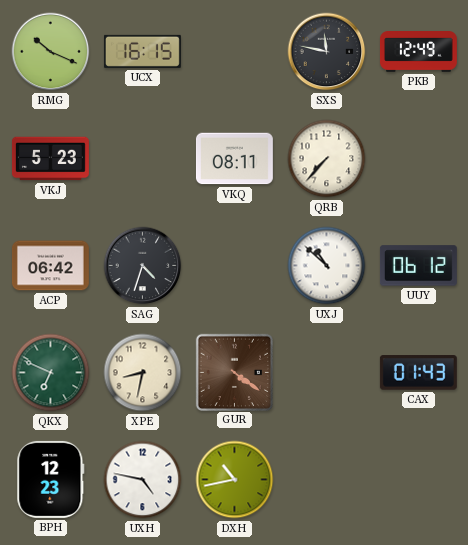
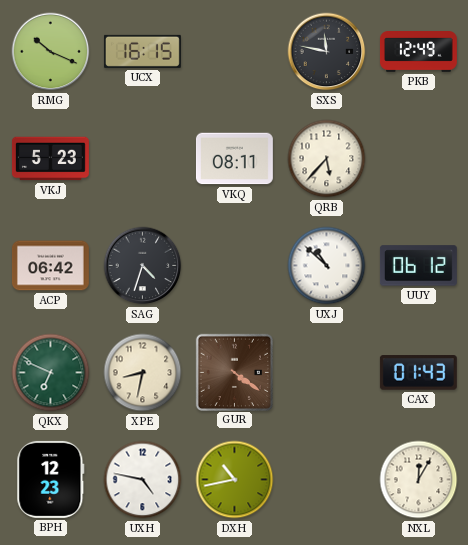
QRB: 7:37 -> 5:37 (327, 159)
NXL: none -> 12:05 (419, 480)
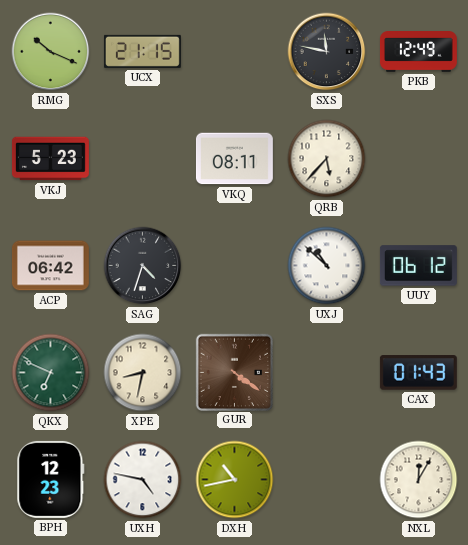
UCX: 16:15 -> 21:15 (142, 51)
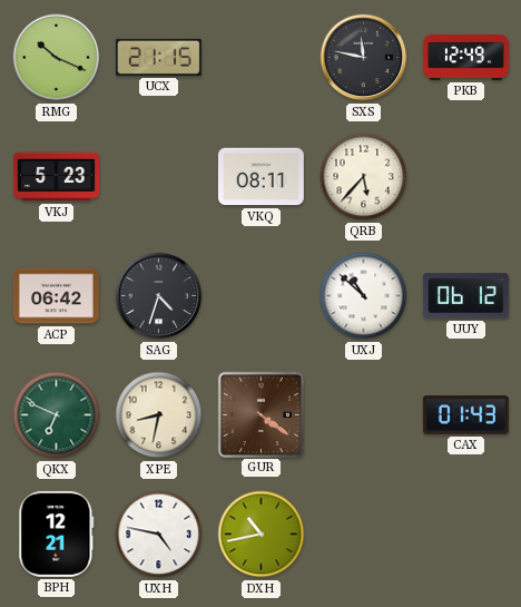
BPH: 12:23 -> 12:21 (57, 533)
NXL: 12:05 -> none (419, 480)
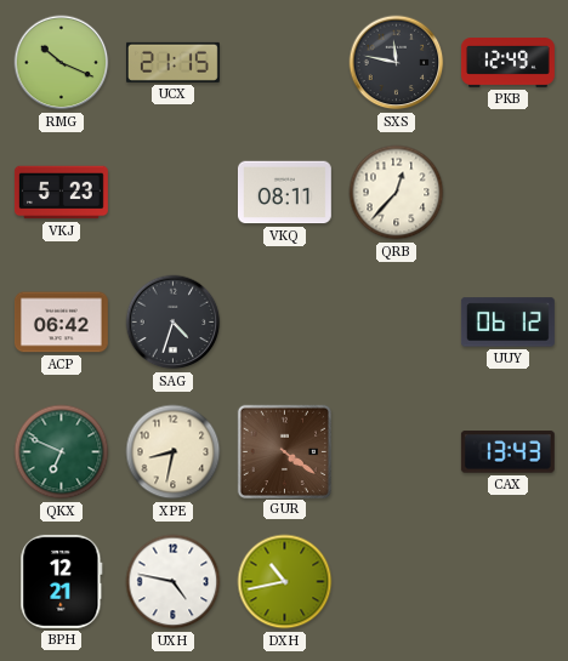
QRB: 5:37 -> 12:37 (397, 193)
UXJ: 10:52 -> none (364, 296)
CAX: 01:43 -> 13:43 (507, 452)
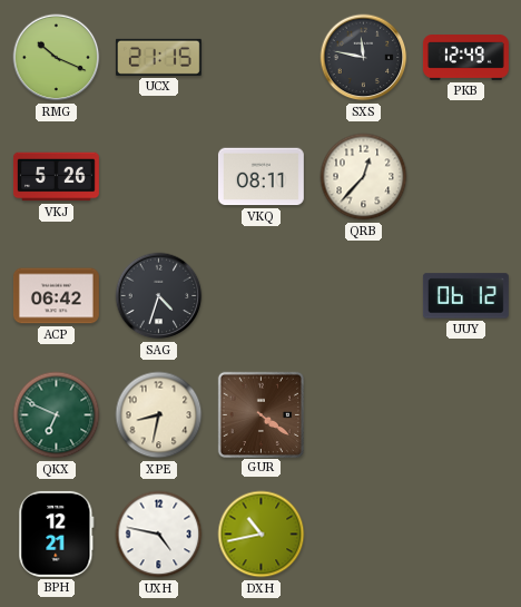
VKJ: 5:23 -> 5:26 (56, 177)
CAX: 13:43 -> none (507, 452)
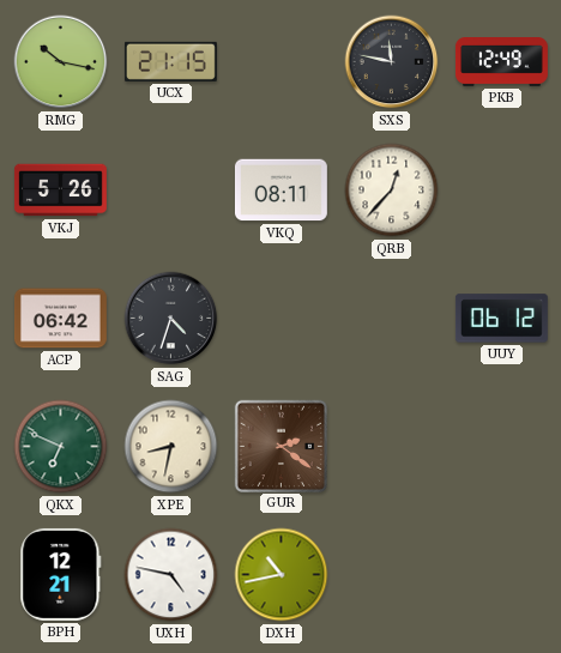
RMG: 10:19 -> 10:17 (61, 62)
GUR: 4:21 -> 2:21 (280, 446)
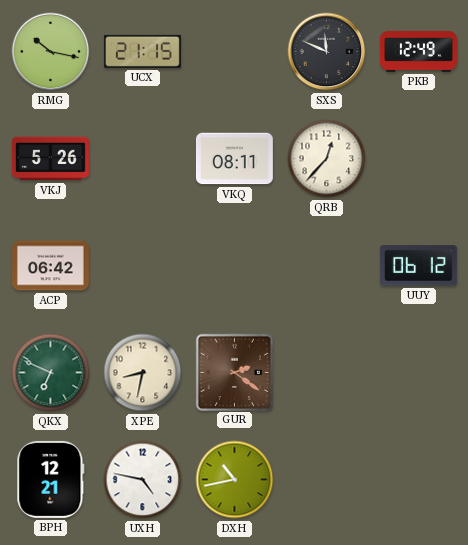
SXS: 11:47 -> 11:49 (327, 52)
SAG: 4:33 -> none (171, 319)
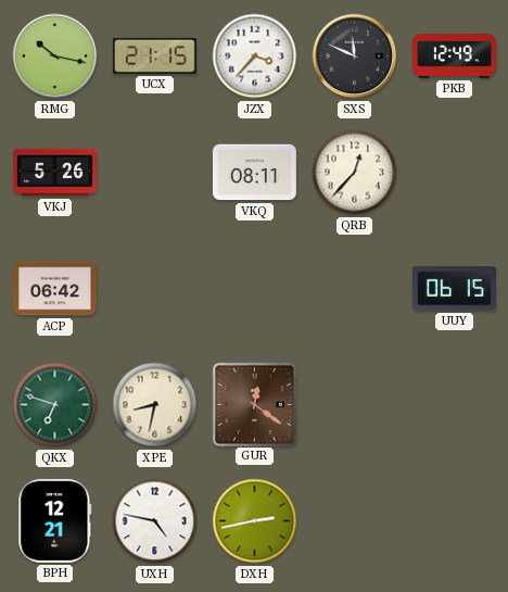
JZX: none -> 3:37 (255, 56)
UUY: 06:12 -> 06:15 (454, 289)
QKX: 6:49 -> 6:48 (55, 405)
GUR: 2:21 -> 12:21 (254, 404)
DXH: 10:43 -> 2:43 (255, 521)
